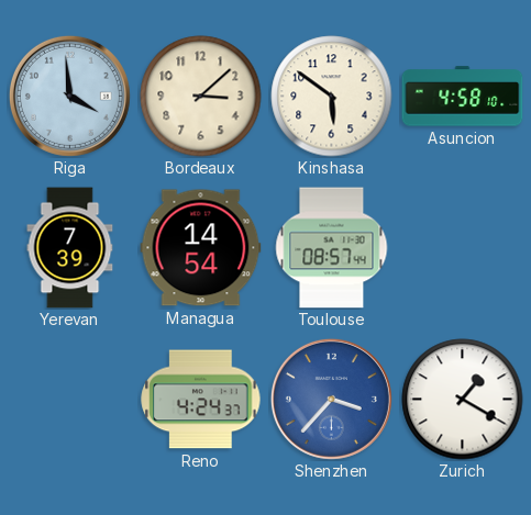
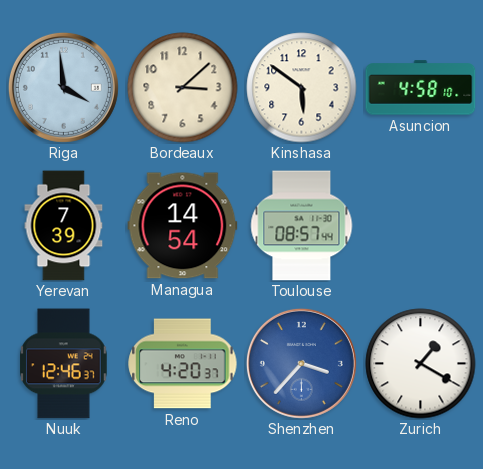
Nuuk: none -> 12:46 (64, 364)
Reno: 4:24 -> 4:20 (183, 364)
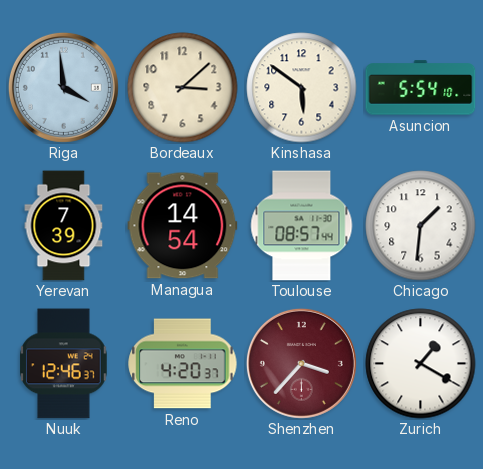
Asuncion: 4:58 -> 5:54 (421, 88)
Chicago: none -> 1:31 (421, 226)
Shenzhen dial: blue -> burgundy (301, 363)
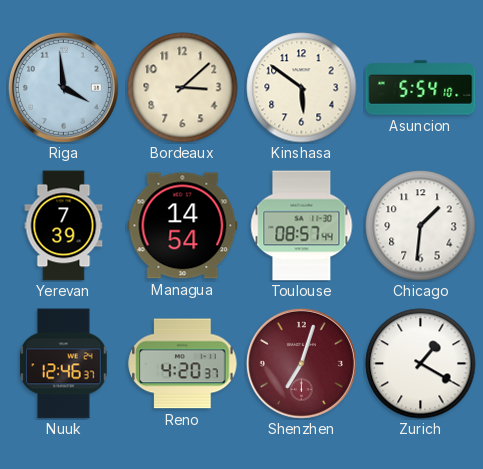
Shenzhen: 3:37 -> 7:03 (301, 363)
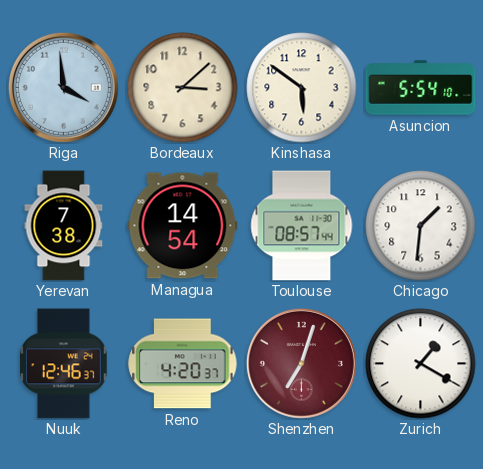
Yerevan: 7:39 -> 7:38 (64, 226)
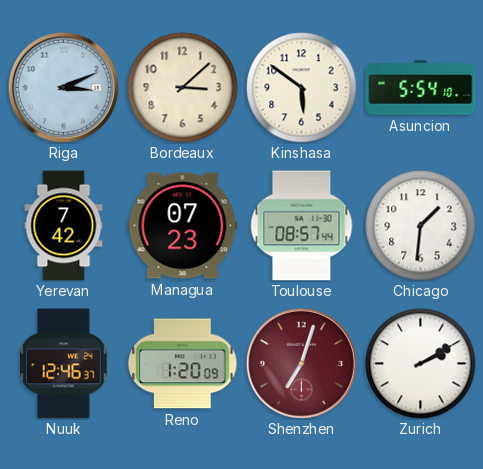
Riga: 3:59 -> 3:11 (63, 87)
Yerevan: 7:38 -> 7:42 (64, 226)
Managua: 14:54 -> 07:23 (183, 226)
Reno: 4:20 -> 1:20 (183, 364)
Zurich: 1:20 -> 2:10 (421, 364)
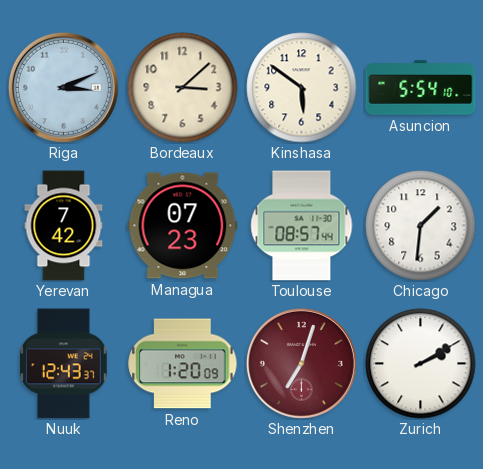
Nuuk: 12:46 -> 12:43 (64, 364)
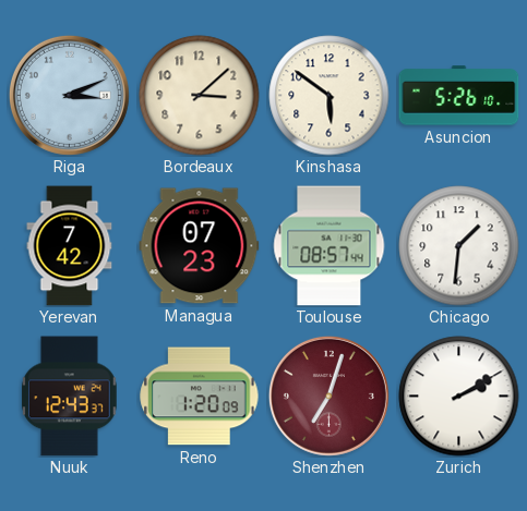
Asuncion: 5:54 -> 5:26 (459, 96)
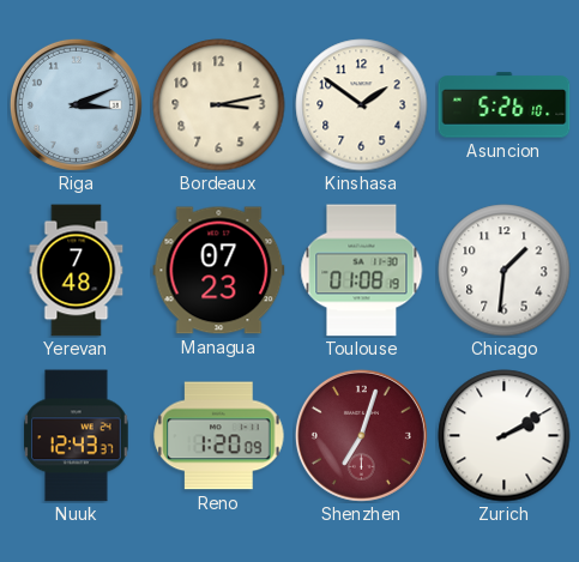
Bordeaux: 3:08 -> 3:13 (219, 105)
Kinshasa: 5:51 -> 1:51 (362, 105)
Yerevan: 7:42 -> 7:48 (77, 271)
Toulouse: 08:57 -> 01:08 (362, 271)
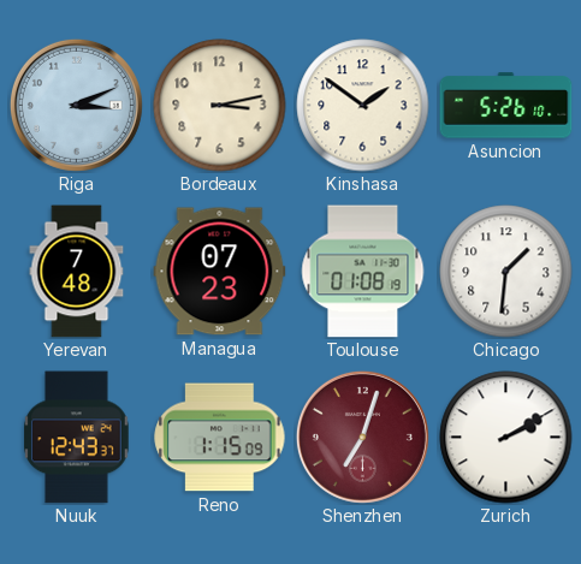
Reno: 1:20 -> 1:15 (220, 438)
